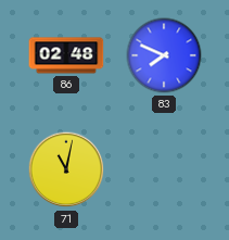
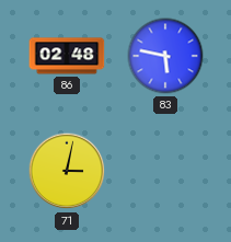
83: 7:49 -> 5:47 (165, 56)
71: 11:02 -> 3:02 (67, 171)
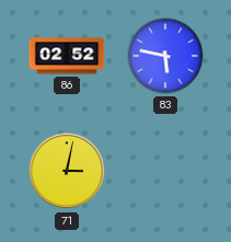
86: 02:48 -> 02:52 (67, 56)
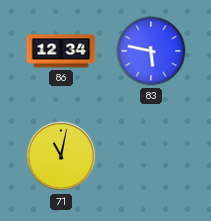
86: 02:52 -> 12:34 (61, 51)
71: 3:02 -> 11:02 (61, 156)
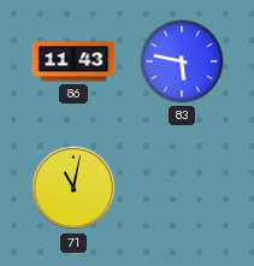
86: 12:34 -> 11:43 (73, 61)
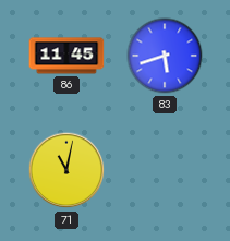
86: 11:43 -> 11:45 (66, 56)
83: 5:47 -> 5:42 (165, 56)
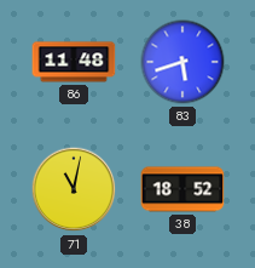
86: 11:45 -> 11:48 (74, 62)
38: none -> 18:52 (182, 189)
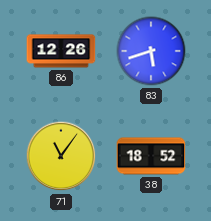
86: 11:48 -> 12:26 (61, 51)
71: 11:02 -> 11:06 (61, 156)
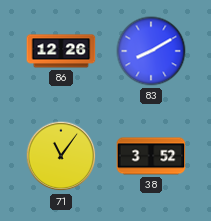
83: 5:42 -> 8:10 (151, 51)
38: 18:52 -> 3:52 (151, 156)
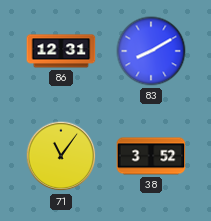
86: 12:26 -> 12:31 (61, 51)
